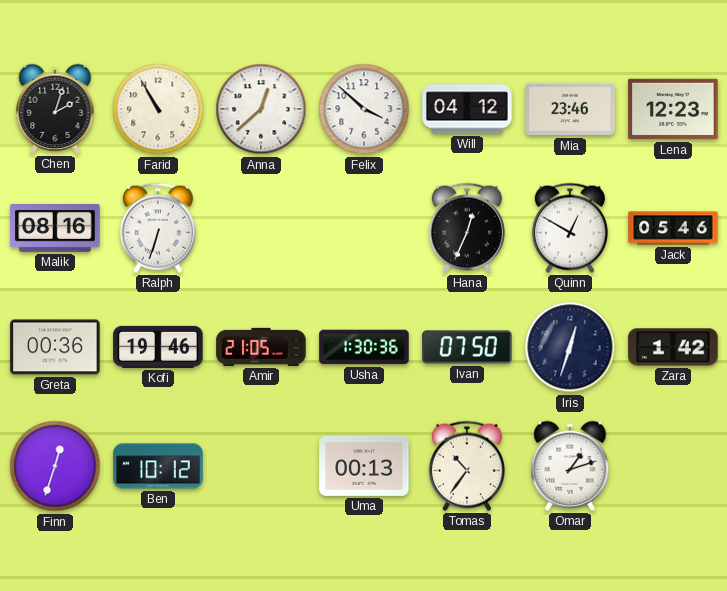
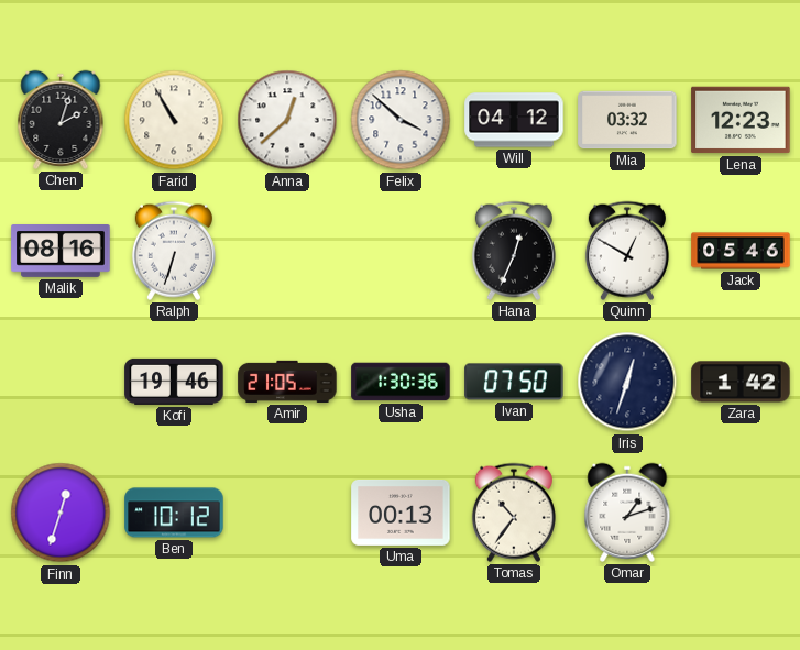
Mia: 23:46 -> 03:32 (627, 120)
Greta: 00:36 -> none (55, 347)
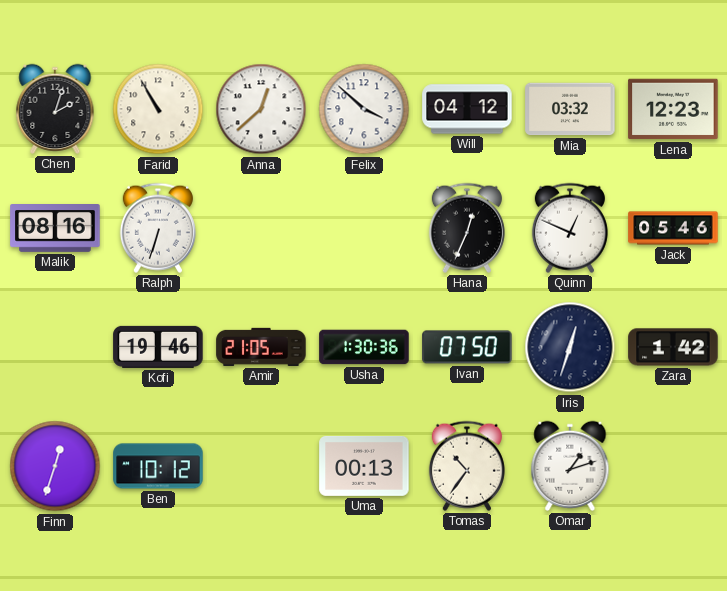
Quinn: 12:50 -> 12:49 (570, 228)
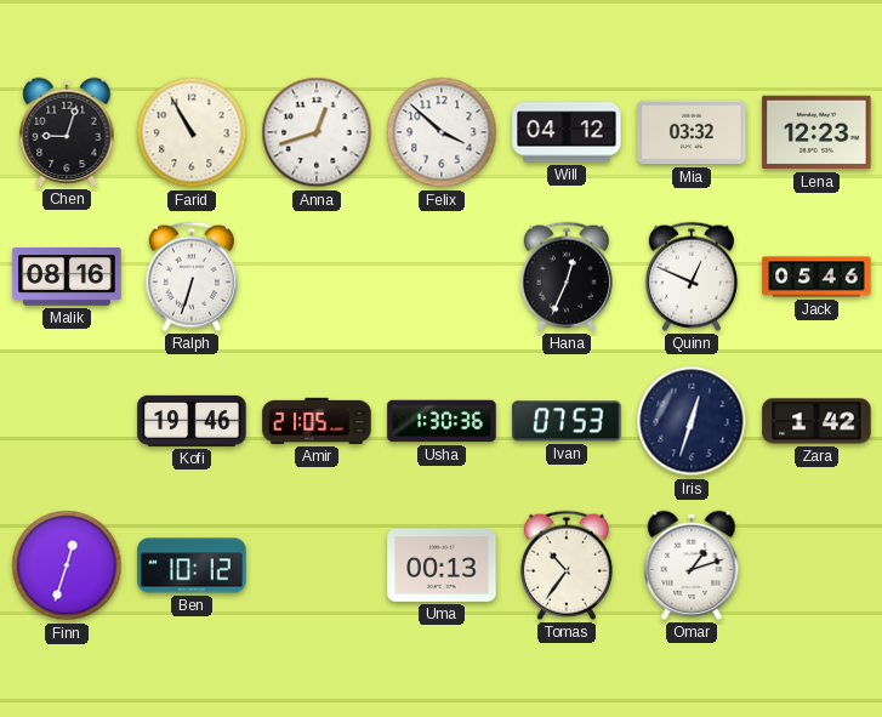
Chen: 2:03 -> 9:03 (67, 132)
Anna: 12:38 -> 12:42 (317, 132)
Ivan: 07:50 -> 07:53 (567, 421)
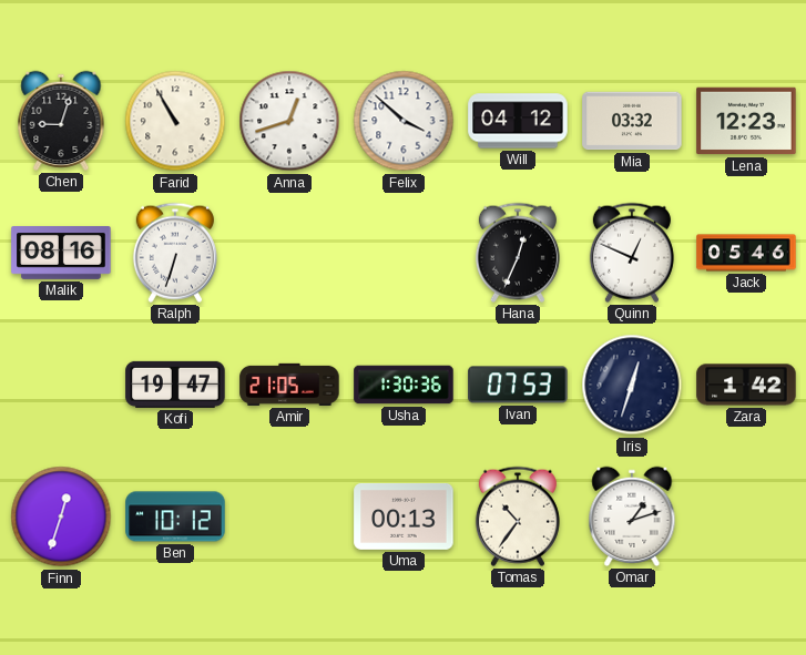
Kofi: 19:46 -> 19:47 (175, 385)
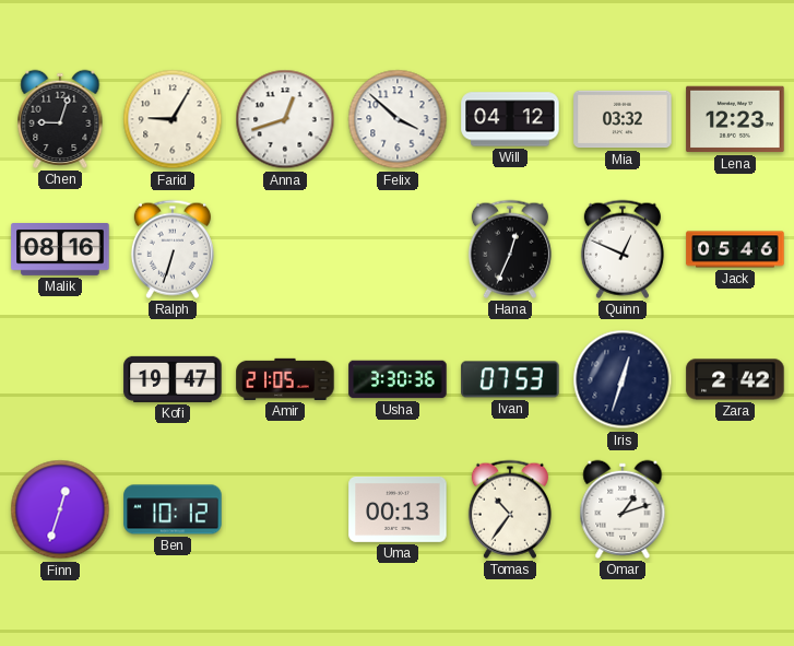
Farid: 10:55 -> 9:05 (173, 119)
Usha: 1:30 -> 3:30 (398, 379)
Zara: 1:42 -> 2:42 (735, 379)
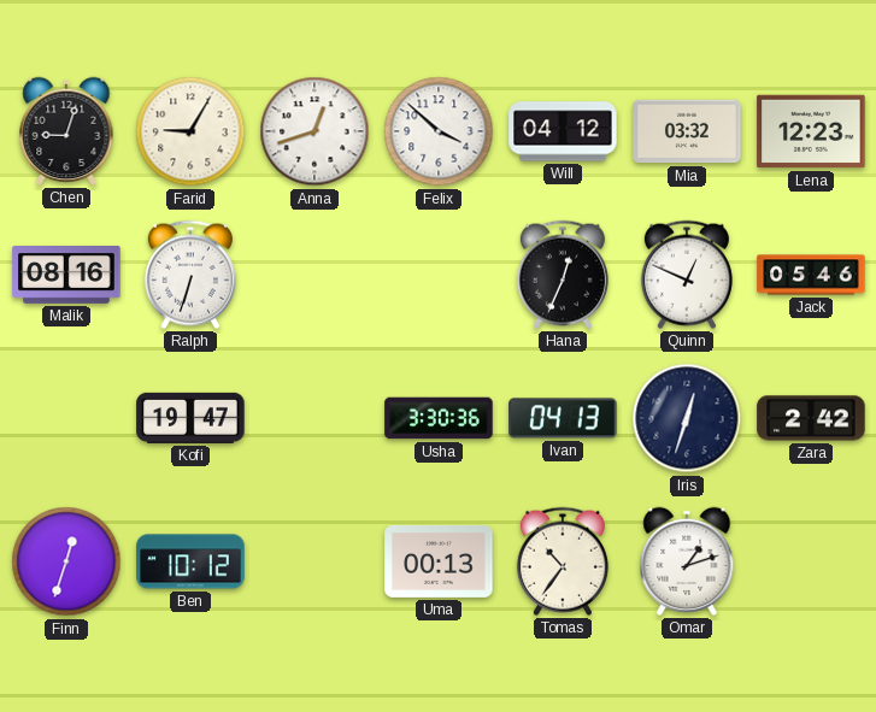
Amir: 21:05 -> none (285, 379)
Ivan: 07:53 -> 04:13 (563, 418)
